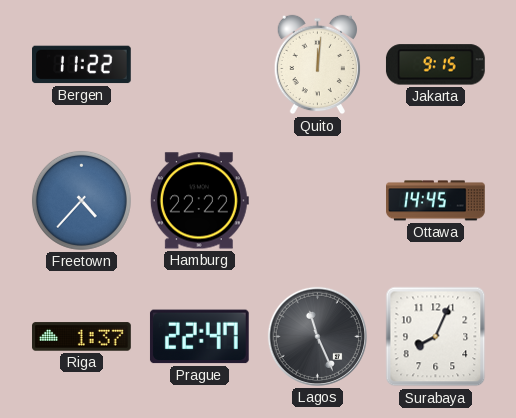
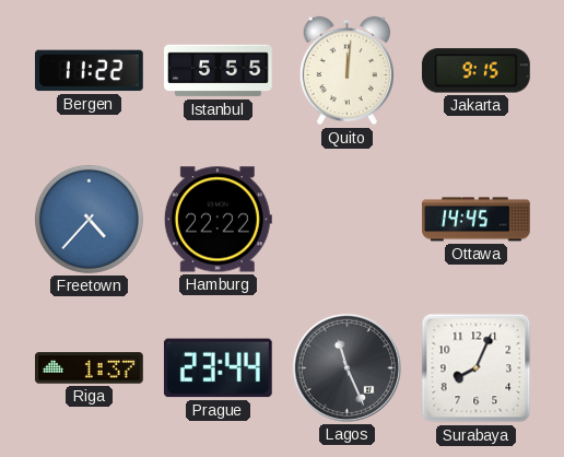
Istanbul: none -> 5:55 (219, 71)
Prague: 22:47 -> 23:44 (218, 368)
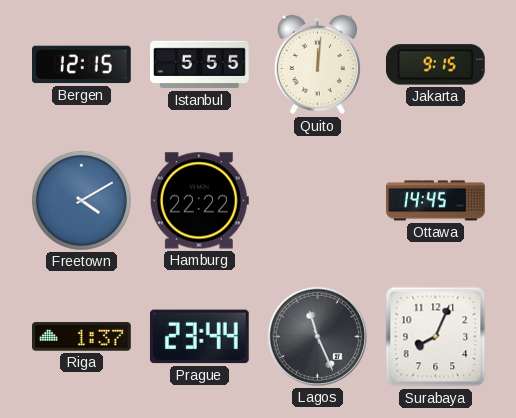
Bergen: 11:22 -> 12:15 (82, 65)
Freetown: 4:37 -> 4:10 (81, 200)
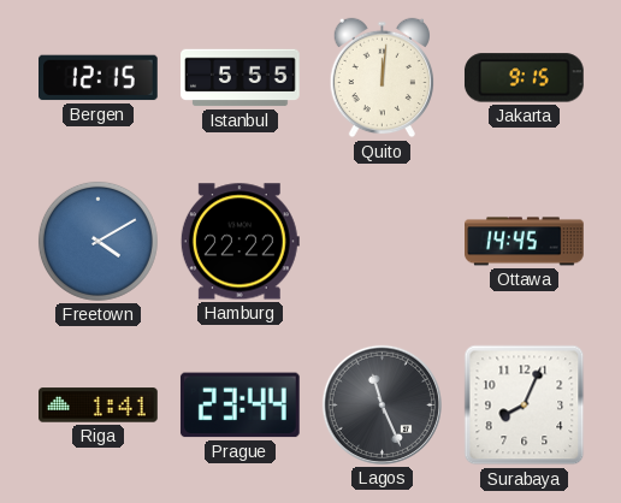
Riga: 1:37 -> 1:41 (99, 406)
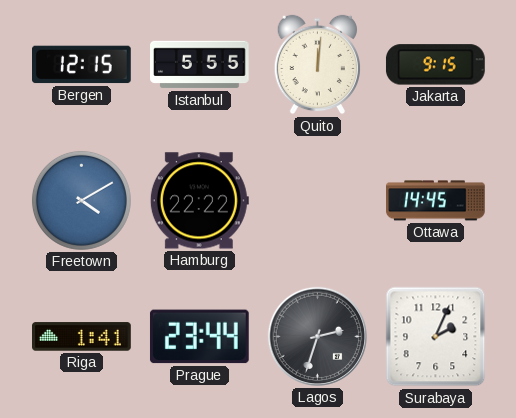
Lagos: 11:26 -> 2:33 (317, 336)
Surabaya: 8:04 -> 2:04 (436, 337)
